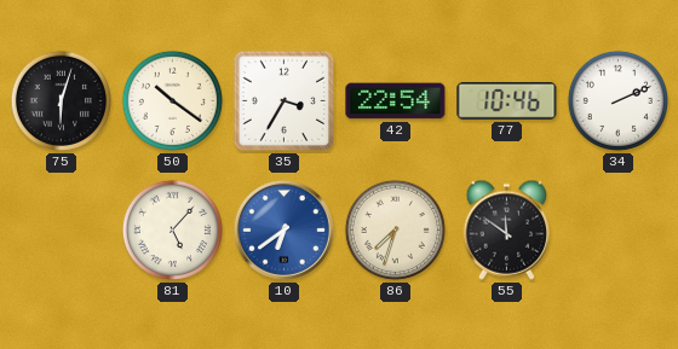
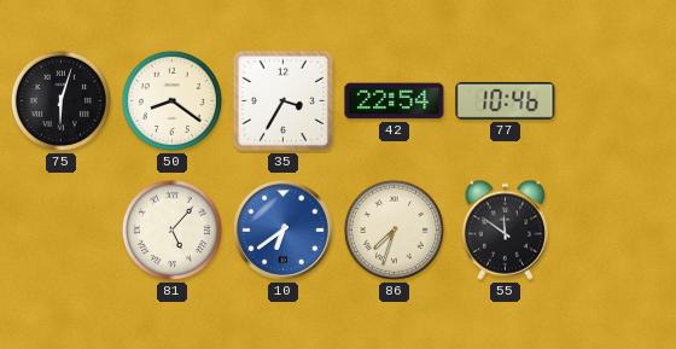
50: 10:21 -> 8:21 (171, 100)
34: 2:11 -> none (617, 100)
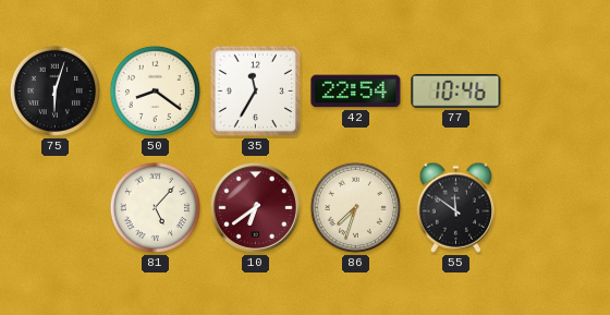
35: 3:35 -> 11:35 (256, 92)
10 dial: blue -> burgundy (255, 207)
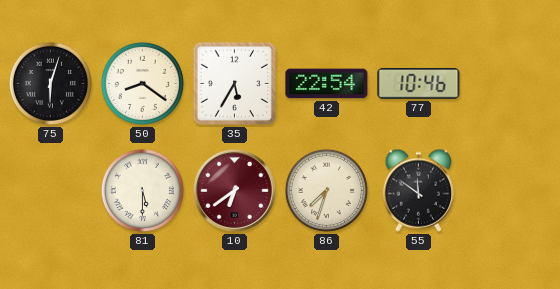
35: 11:35 -> 5:35 (235, 84)
81: 5:07 -> 5:30 (142, 190)
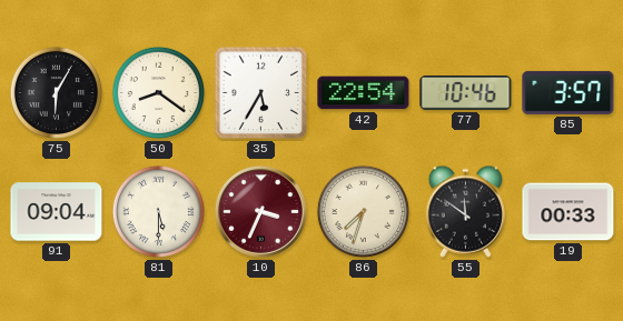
75: 6:03 -> 6:05 (56, 92)
85: none -> 3:57 (568, 92)
91: none -> 09:04 (57, 212)
10: 6:39 -> 3:34 (260, 211)
19: none -> 00:33 (568, 212)
